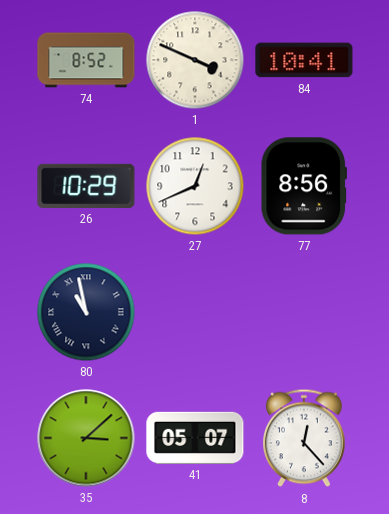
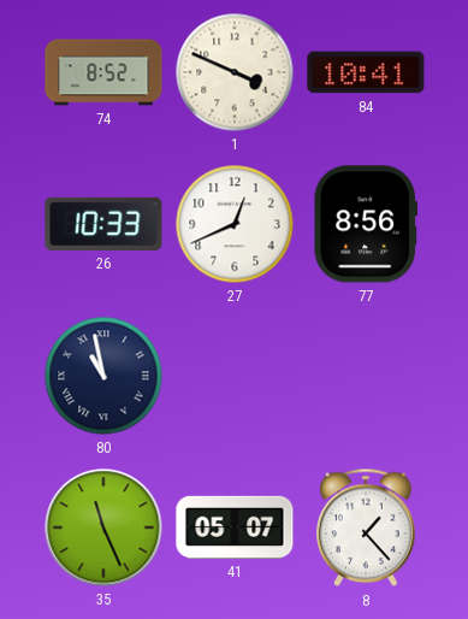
26: 10:29 -> 10:33 (103, 224)
35: 3:08 -> 11:26 (103, 527)
8: 12:23 -> 1:23 (367, 527)
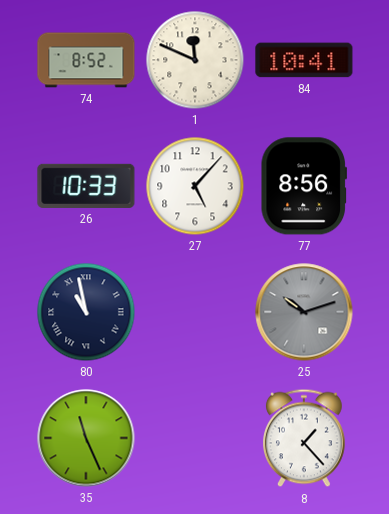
1: 3:49 -> 11:49 (195, 60)
27: 12:41 -> 5:07 (195, 186)
25: none -> 10:12 (304, 312)
41: 05:07 -> none (235, 527)
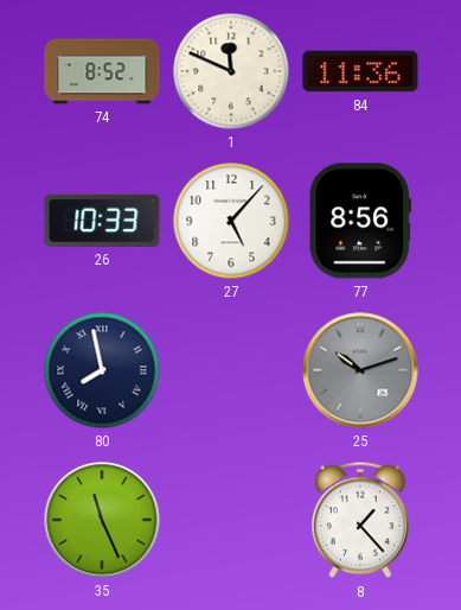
84: 10:41 -> 11:36 (360, 71)
80: 10:58 -> 7:58 (102, 370)
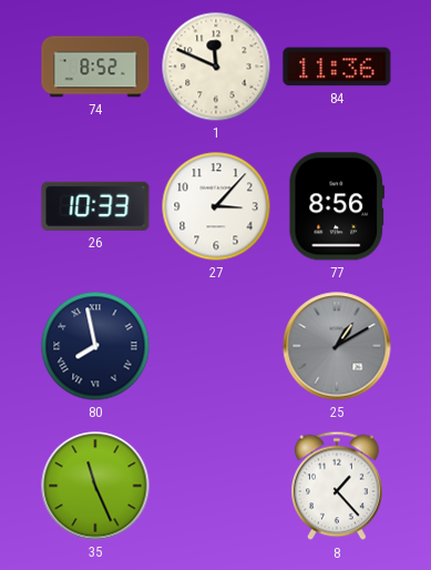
27: 5:07 -> 3:07 (216, 206)
25: 10:12 -> 1:10 (337, 346)
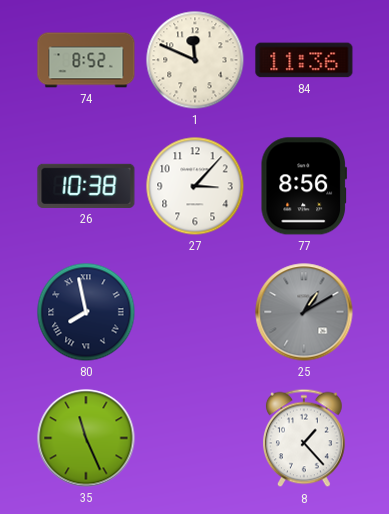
26: 10:33 -> 10:38 (86, 186)
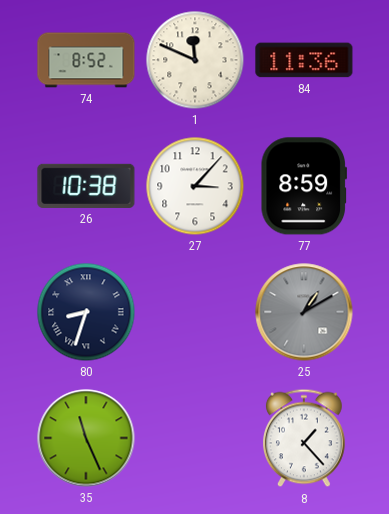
77: 8:56 -> 8:59 (303, 186)
80: 7:58 -> 8:33 (86, 312)
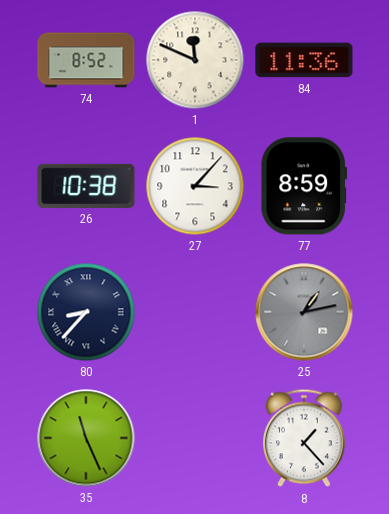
80: 8:33 -> 8:37 (86, 312)
25: 1:10 -> 1:13 (304, 312)
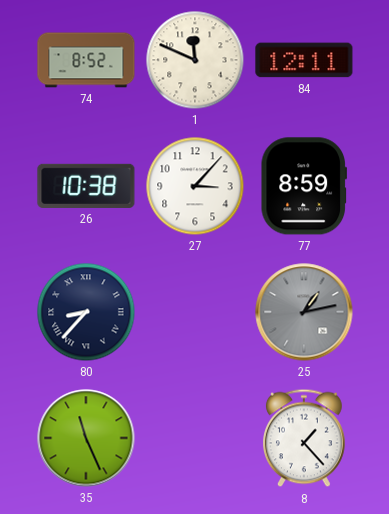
84: 11:36 -> 12:11 (304, 60)
